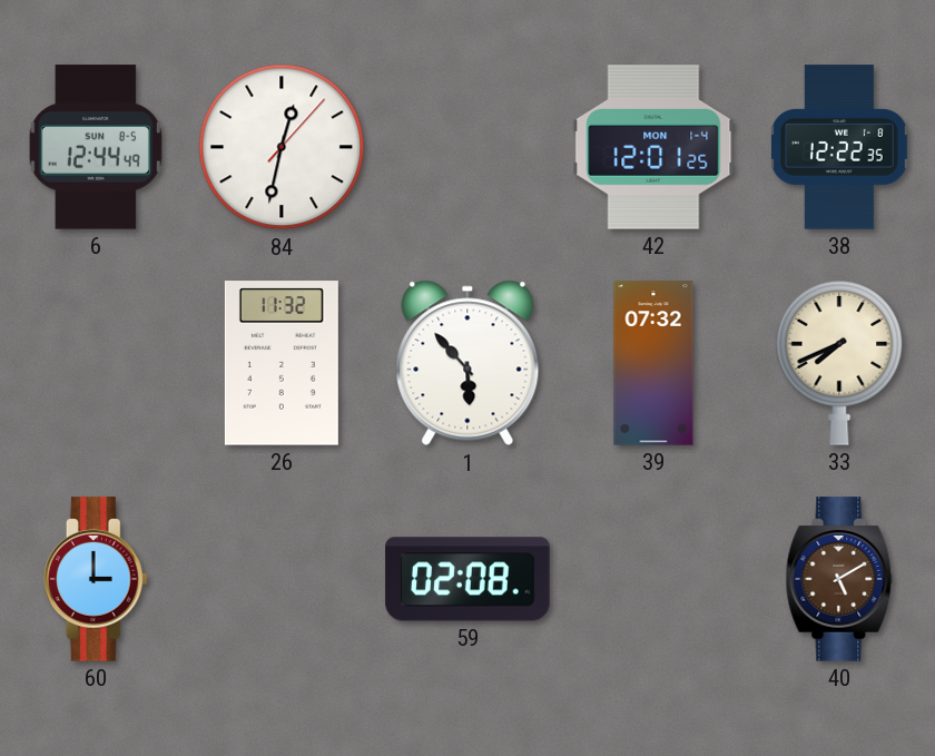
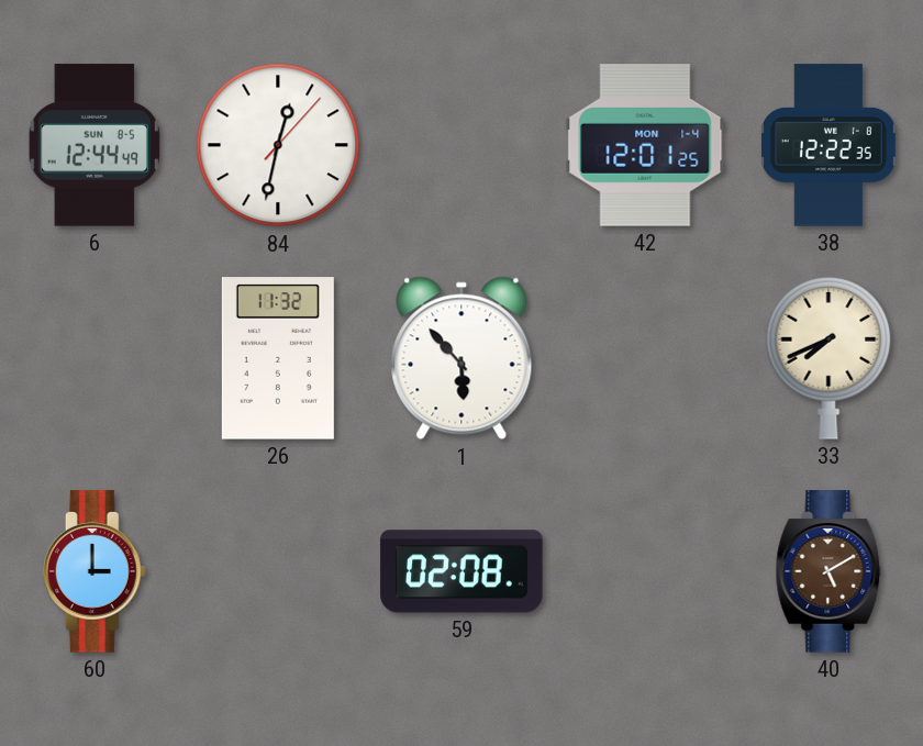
39: 07:32 -> none (653, 363)
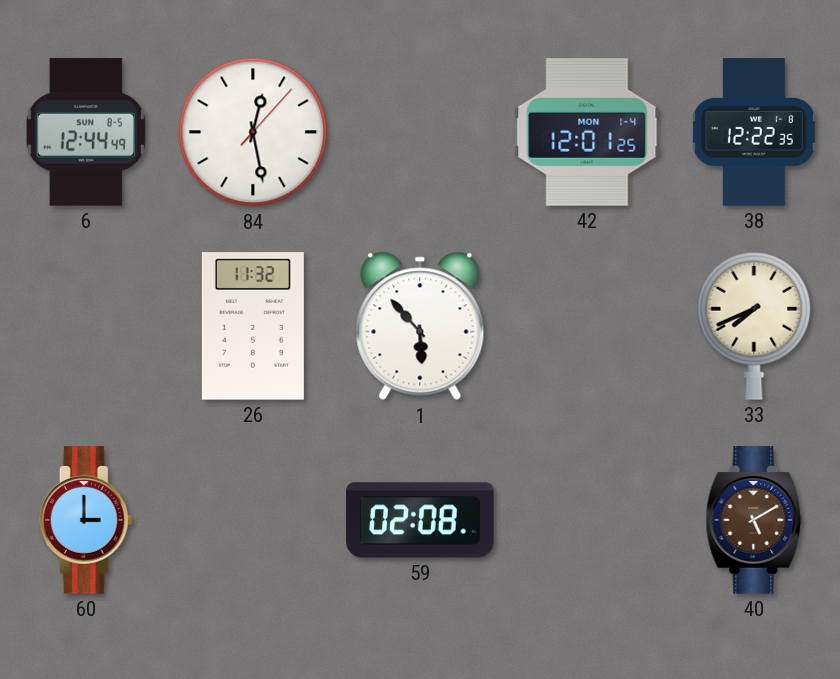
84: 12:32 -> 12:28 (253, 132)
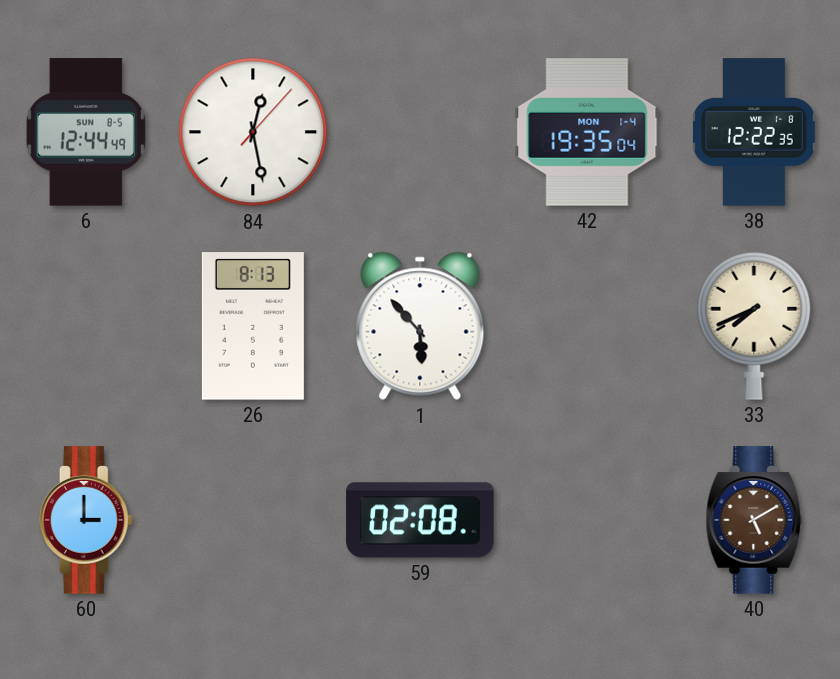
42: 12:01 -> 19:35 (587, 132)
26: 11:32 -> 8:13 (253, 326)
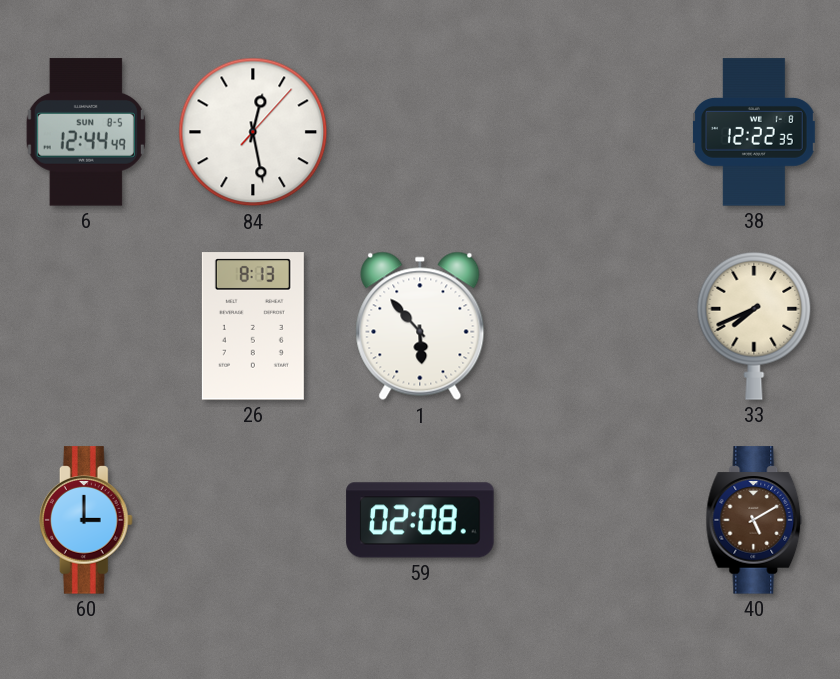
42: 19:35 -> none (587, 132)
